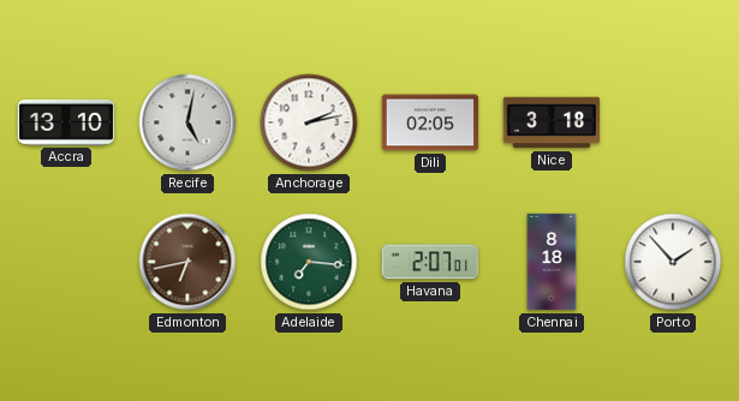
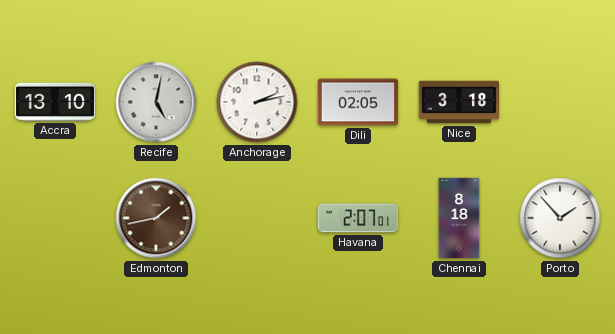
Edmonton: 6:43 -> 1:43 (156, 218)
Adelaide: 7:16 -> none (309, 262)
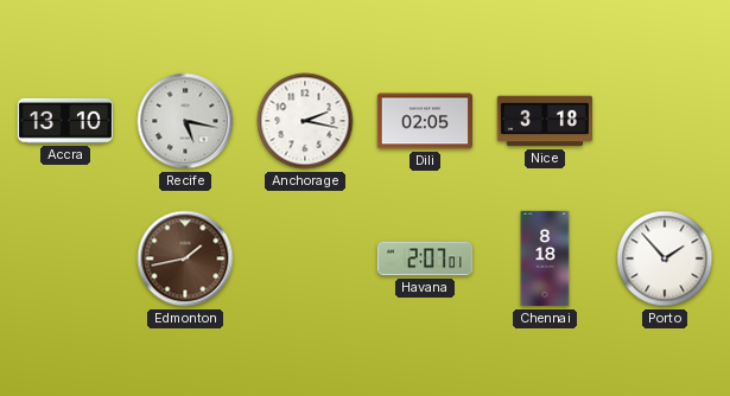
Recife: 5:02 -> 5:17 (185, 121)
Anchorage: 2:13 -> 2:17 (305, 121)
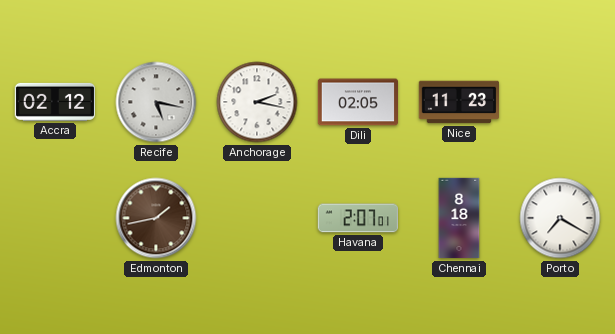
Accra: 13:10 -> 02:12 (55, 102)
Nice: 3:18 -> 11:23 (458, 102)
Porto: 1:53 -> 7:20 (560, 218)
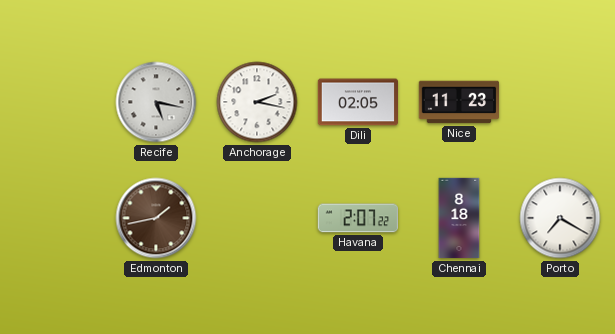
Accra: 02:12 -> none (55, 102)
Havana: 2:07:01 -> 2:07:22 (357, 218)
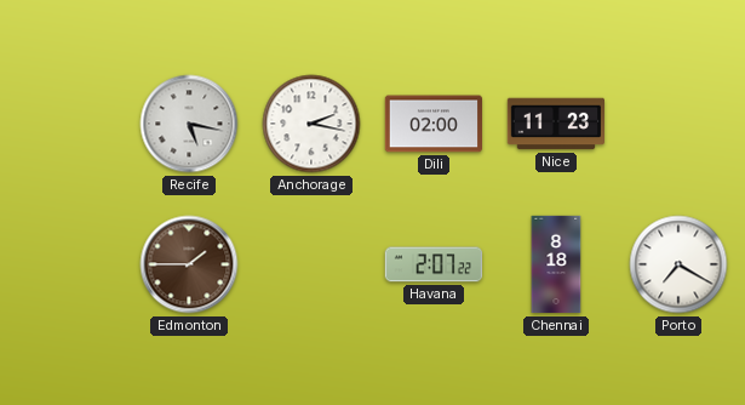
Dili: 02:05 -> 02:00 (432, 124)
Edmonton: 1:43 -> 1:45 (189, 264)
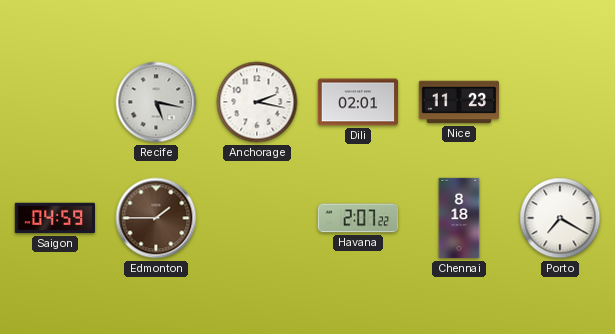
Dili: 02:00 -> 02:01 (357, 102)
Saigon: none -> 04:59 (55, 218)
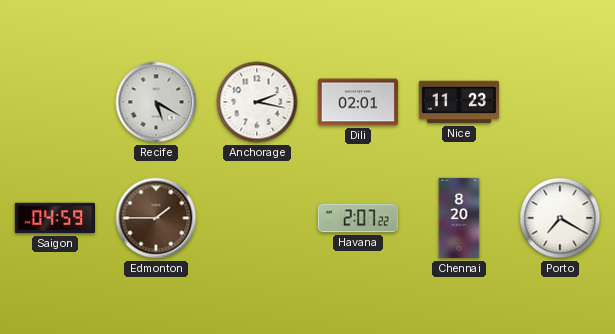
Recife: 5:17 -> 5:20 (156, 102)
Chennai: 8:18 -> 8:20 (459, 218)
